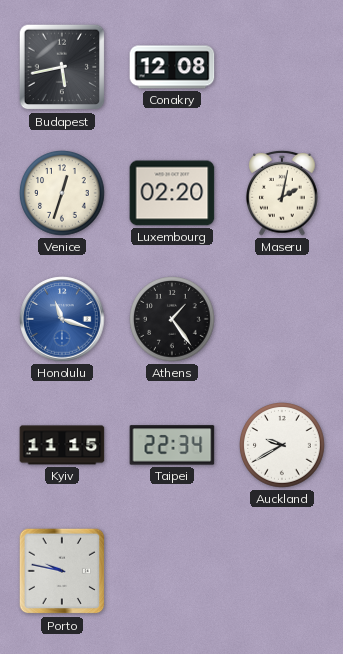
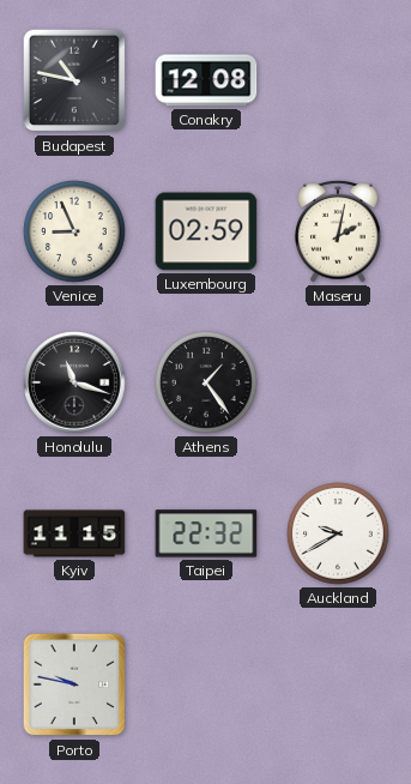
Budapest: 5:43 -> 10:47 (74, 80)
Venice: 12:33 -> 8:56 (74, 231)
Luxembourg: 02:20 -> 02:59 (206, 231)
Honolulu dial: blue -> black (74, 382)
Taipei: 22:34 -> 22:32 (206, 533)
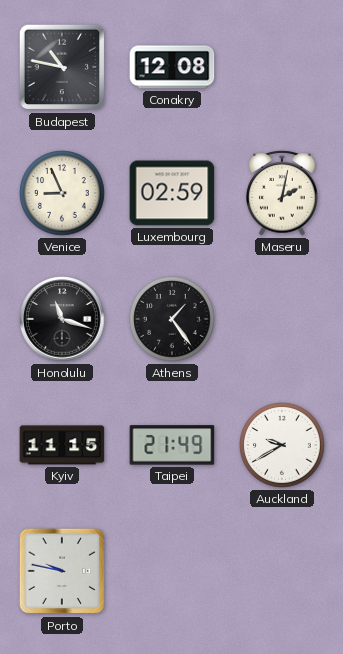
Taipei: 22:32 -> 21:49 (172, 445)
